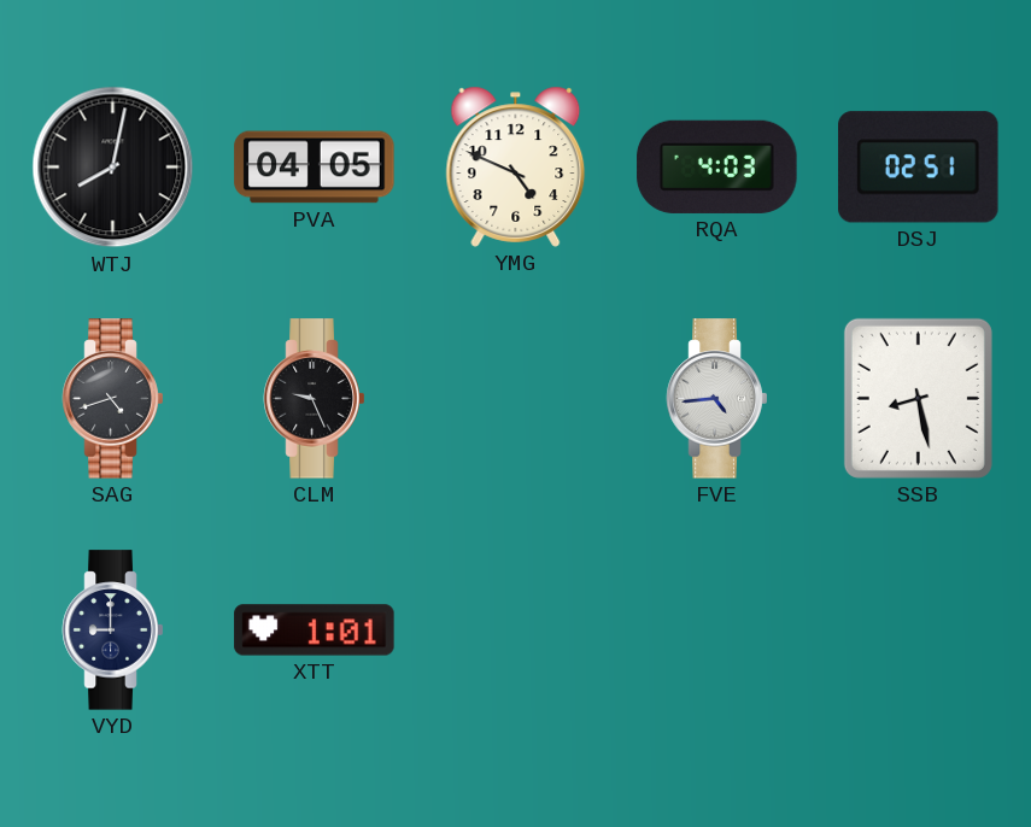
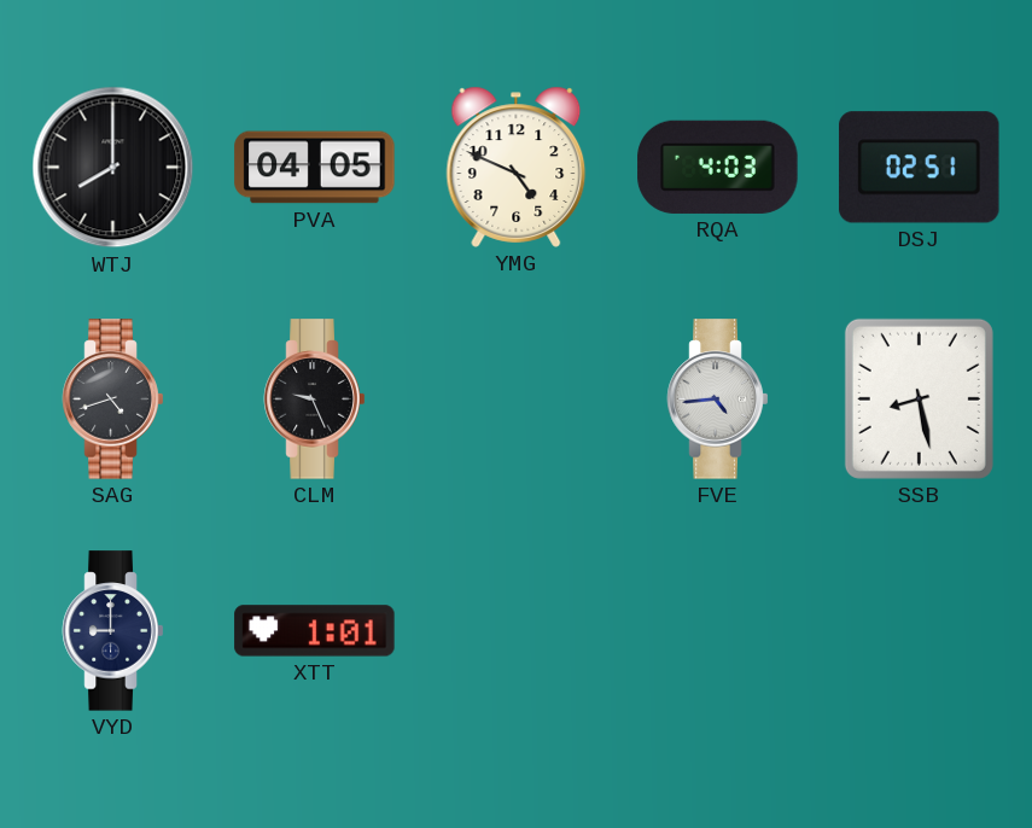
WTJ: 8:02 -> 8:00 (113, 168)
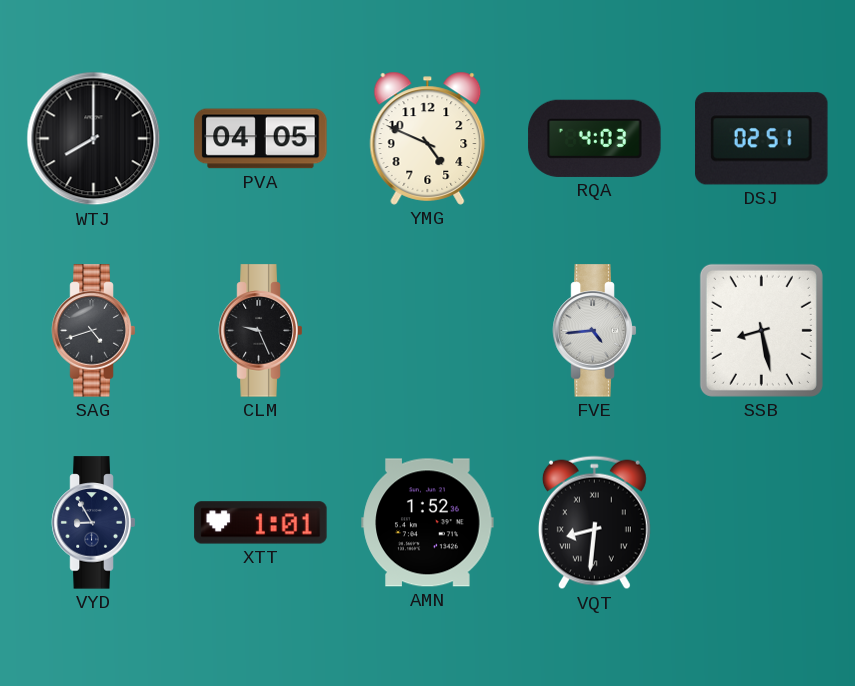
VYD: 9:00 -> 8:55 (94, 523)
AMN: none -> 1:52 (428, 523)
VQT: none -> 8:31 (594, 523)
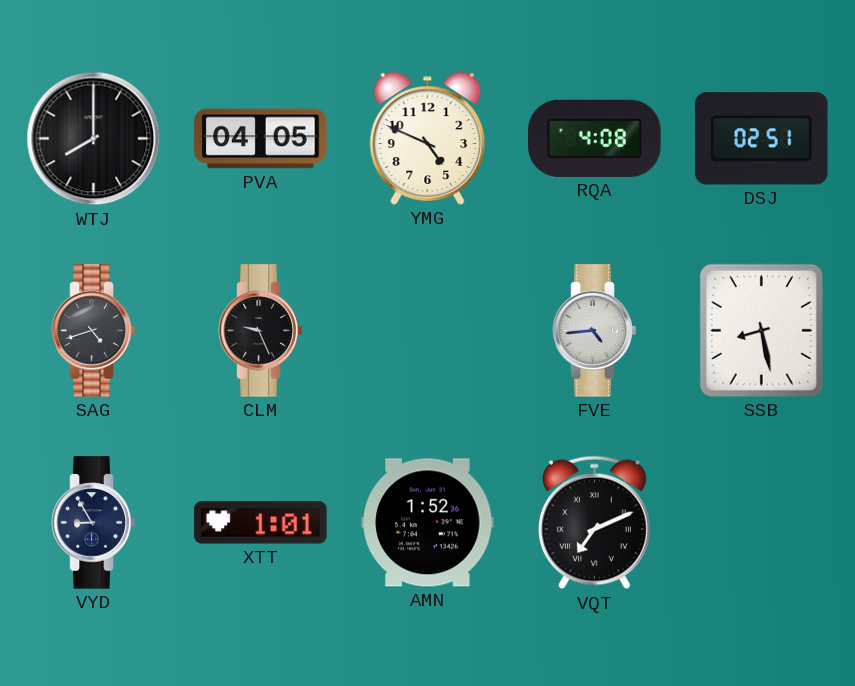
RQA: 4:03 -> 4:08 (595, 138)
VQT: 8:31 -> 7:11 (594, 523)
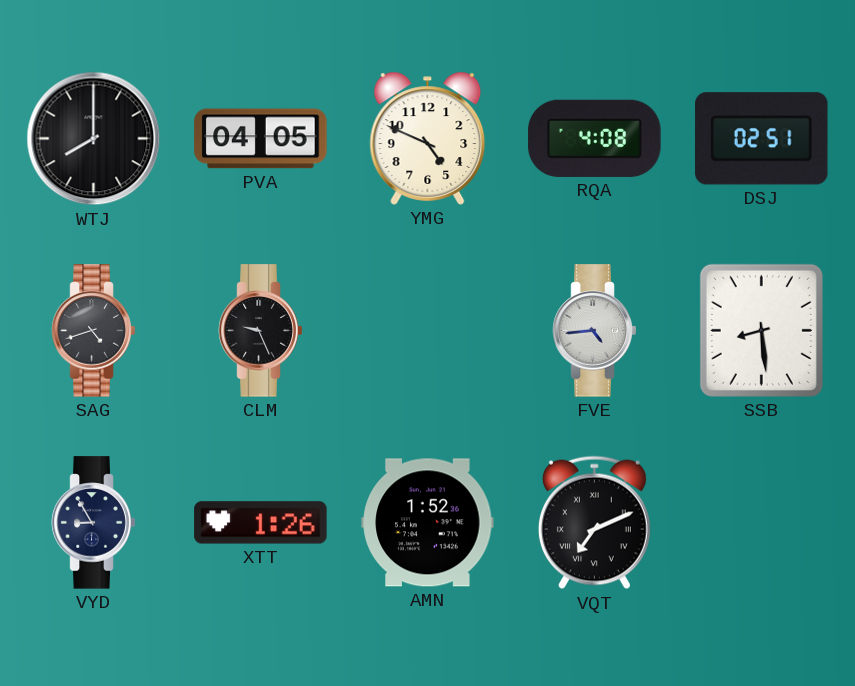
SSB: 8:28 -> 8:29 (761, 330)
XTT: 1:01 -> 1:26 (261, 523)
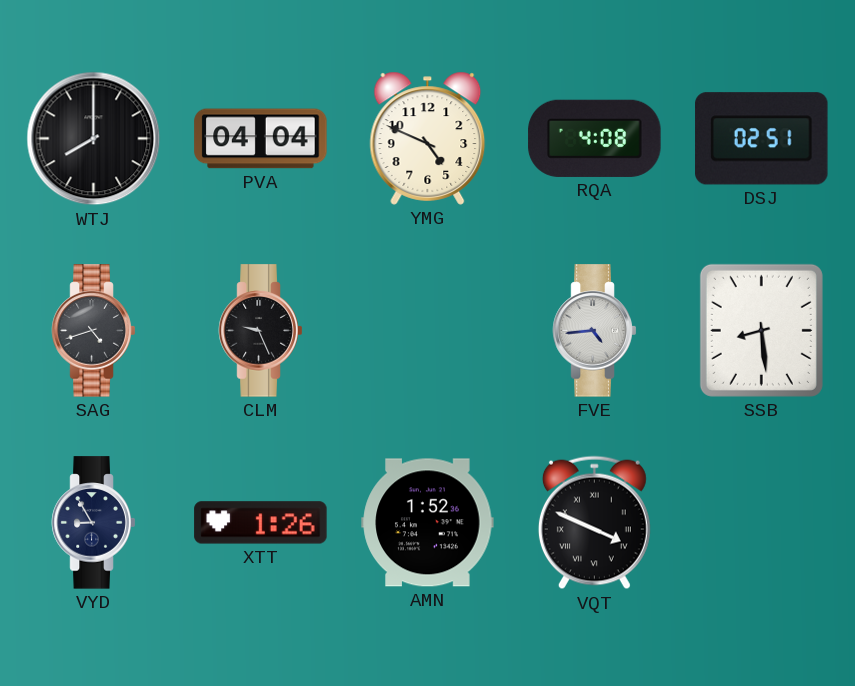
PVA: 04:05 -> 04:04 (261, 139)
VQT: 7:11 -> 3:49 (594, 523)
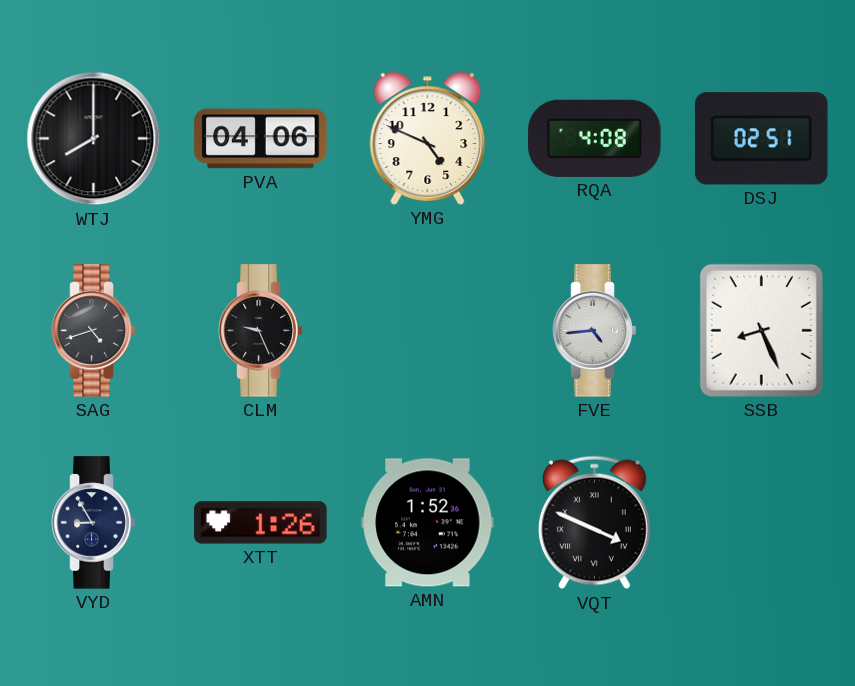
PVA: 04:04 -> 04:06 (261, 139)
SSB: 8:29 -> 8:26 (761, 330)
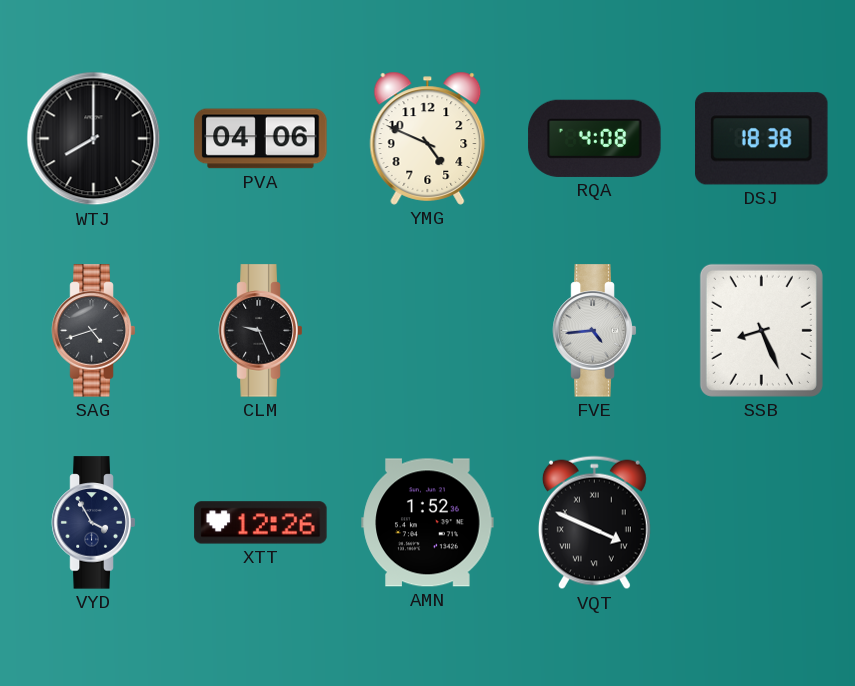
DSJ: 02:51 -> 18:38 (762, 139)
VYD: 8:55 -> 3:55 (94, 523)
XTT: 1:26 -> 12:26 (261, 523)
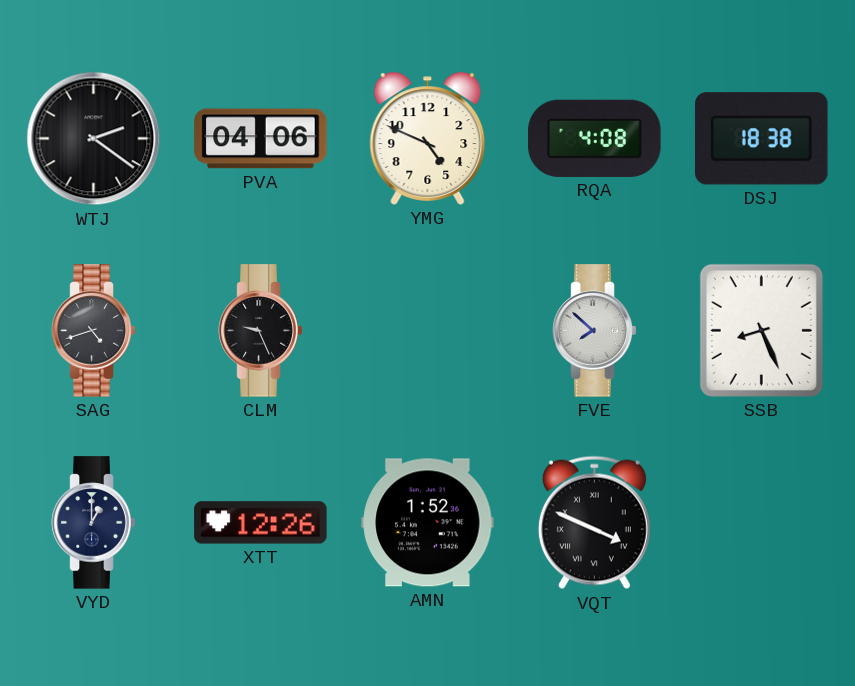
WTJ: 8:00 -> 2:21 (94, 139)
FVE: 4:44 -> 7:52 (595, 331)
VYD: 3:55 -> 1:00 (94, 523)
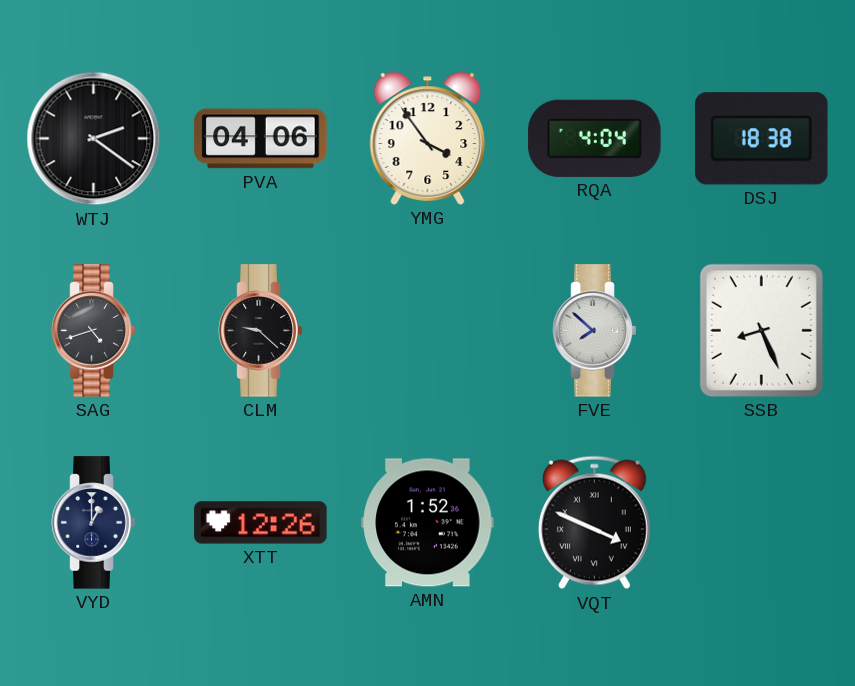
YMG: 4:49 -> 3:54 (428, 138)
RQA: 4:08 -> 4:04 (595, 138)
CLM: 9:26 -> 9:22 (261, 331)
